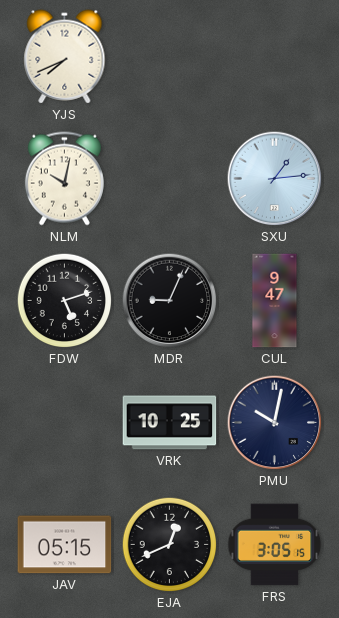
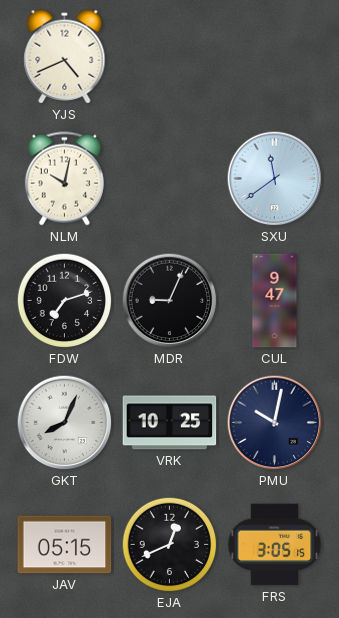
YJS: 7:41 -> 4:41 (65, 57)
SXU: 1:14 -> 11:39 (275, 179)
FDW: 5:12 -> 7:12 (65, 301)
GKT: none -> 8:04 (65, 423)
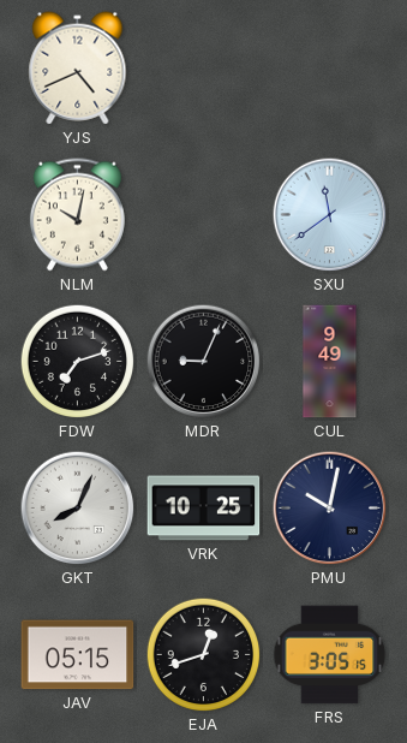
CUL: 9:47 -> 9:49 (330, 362)
EJA: 12:41 -> 12:42 (204, 655)
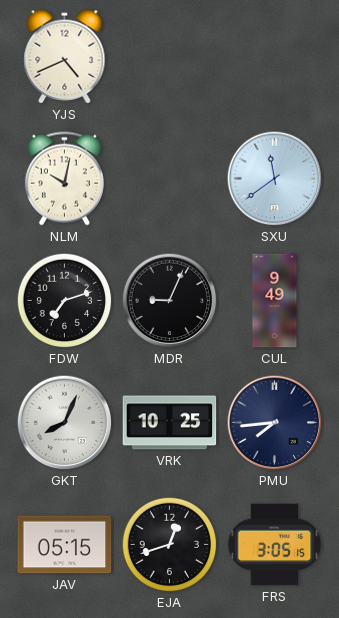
PMU: 10:02 -> 7:44 (275, 423)
